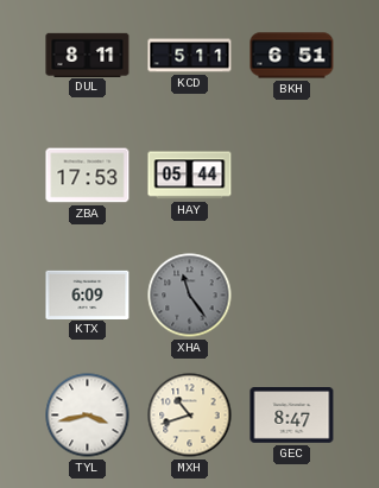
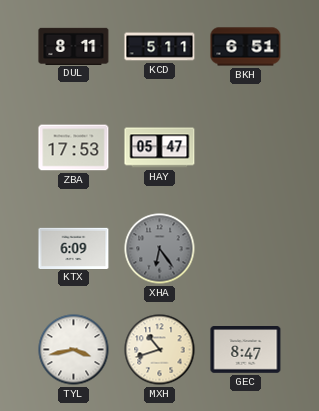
HAY: 05:44 -> 05:47 (160, 148)
XHA: 11:24 -> 6:24 (160, 249)
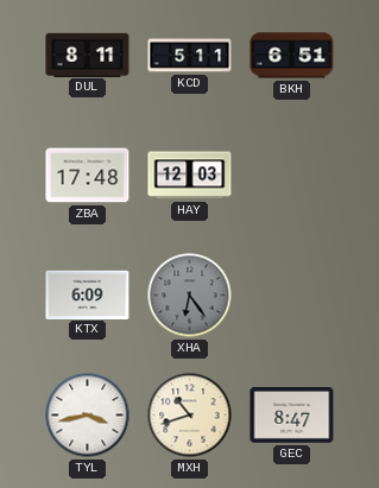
ZBA: 17:53 -> 17:48 (88, 176)
HAY: 05:47 -> 12:03 (190, 176)
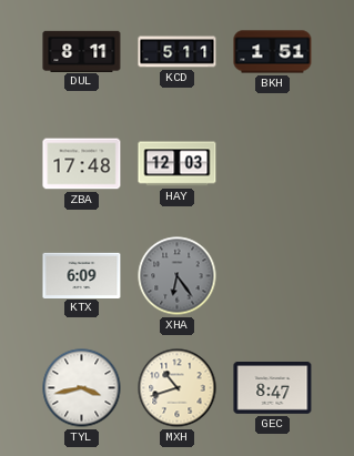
BKH: 6:51 -> 1:51 (273, 52)
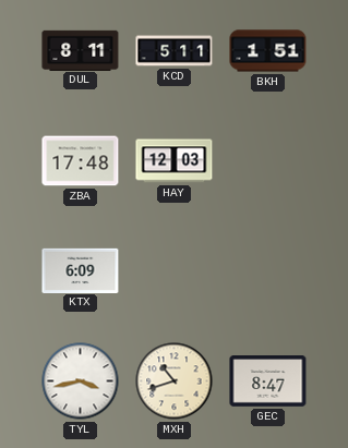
XHA: 6:24 -> none (178, 276)
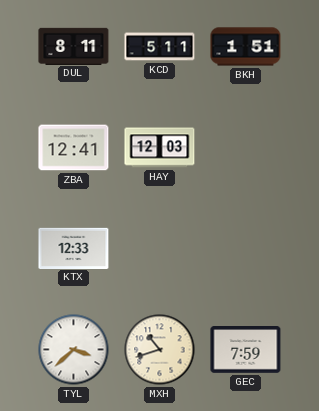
ZBA: 17:48 -> 12:41 (74, 148)
KTX: 6:09 -> 12:33 (74, 248)
TYL: 3:43 -> 3:38 (74, 350)
GEC: 8:47 -> 7:59 (246, 350)
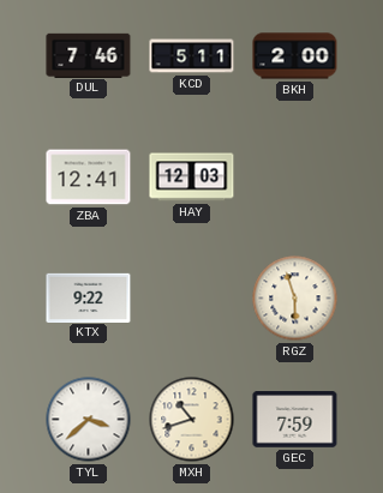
DUL: 8:11 -> 7:46 (89, 55)
BKH: 1:51 -> 2:00 (295, 56)
KTX: 12:33 -> 9:22 (89, 297)
RGZ: none -> 5:57 (295, 299)
